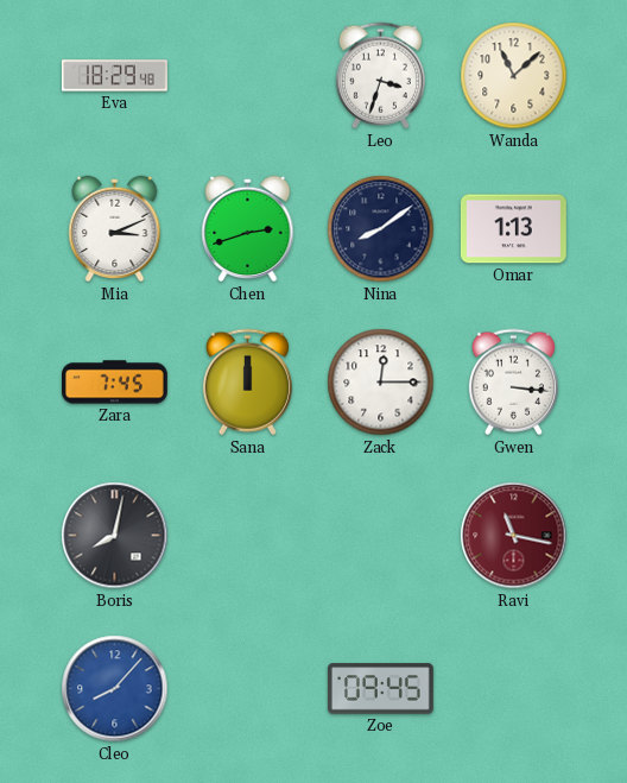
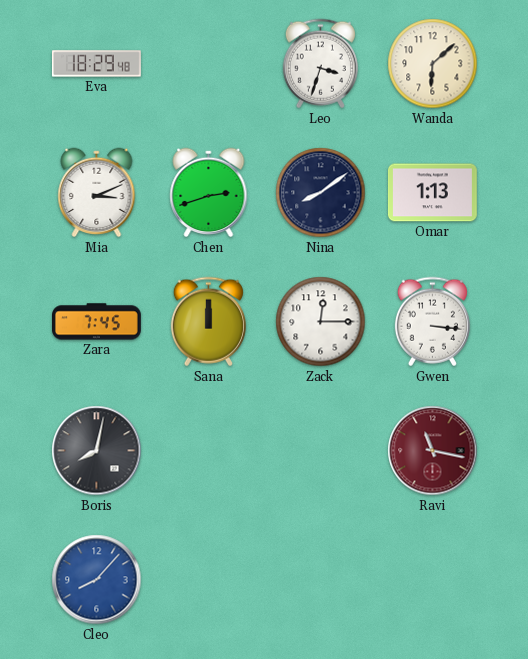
Wanda: 11:08 -> 6:08 (433, 64)
Zoe: 09:45 -> none (380, 689)
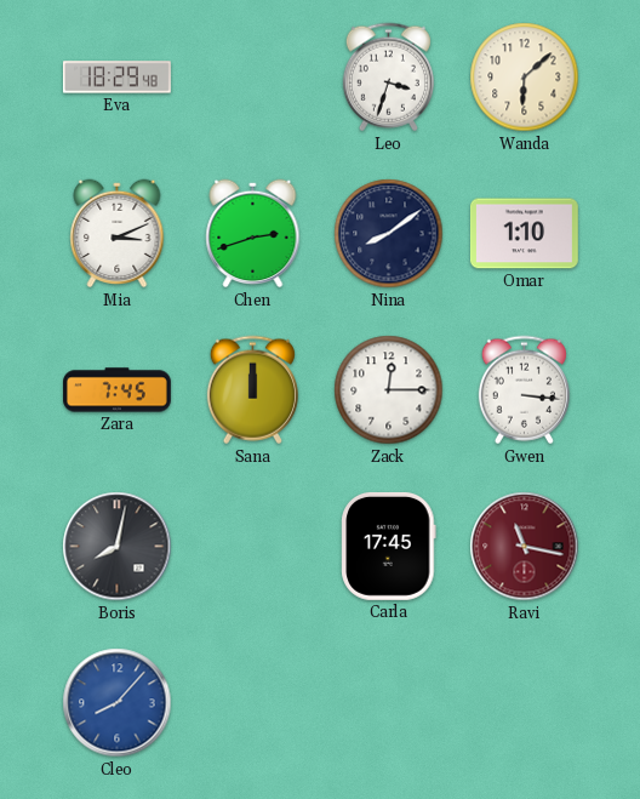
Omar: 1:13 -> 1:10 (524, 234)
Carla: none -> 17:45 (389, 546)
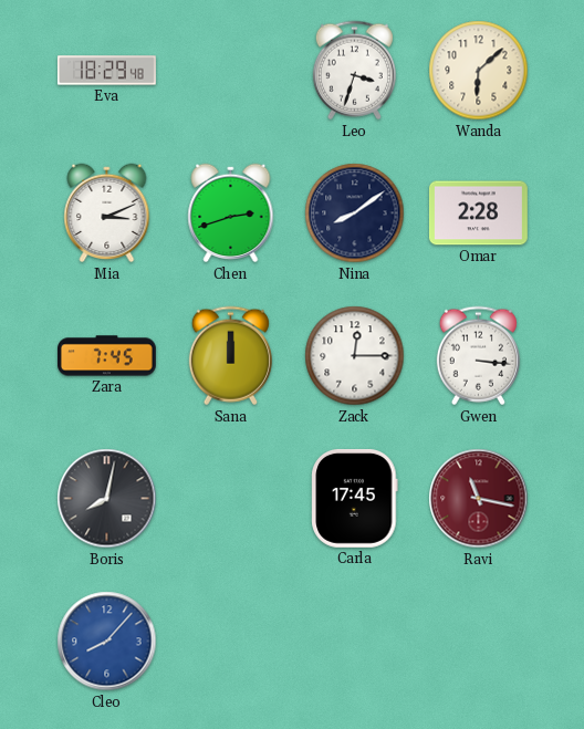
Omar: 1:10 -> 2:28 (478, 214)
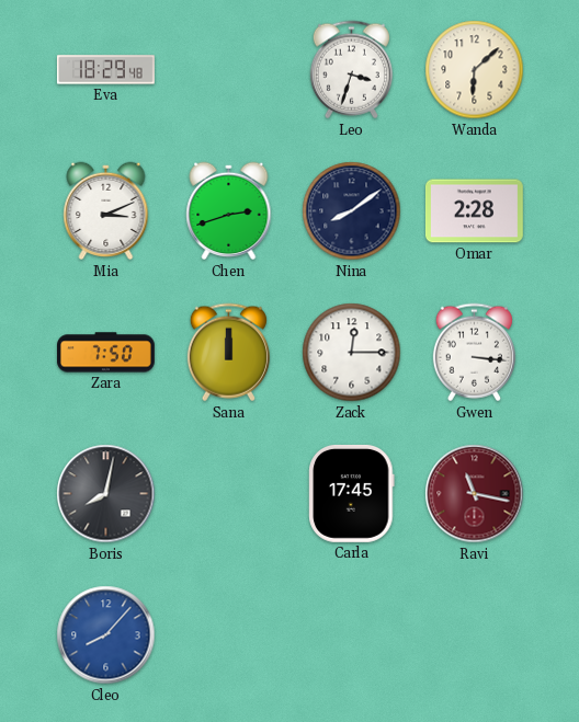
Zara: 7:45 -> 7:50 (106, 353)
